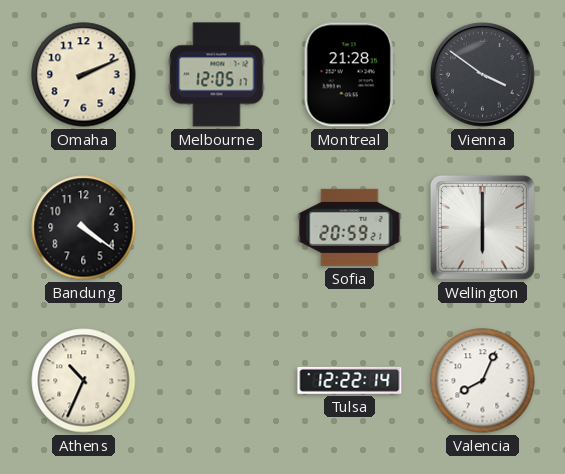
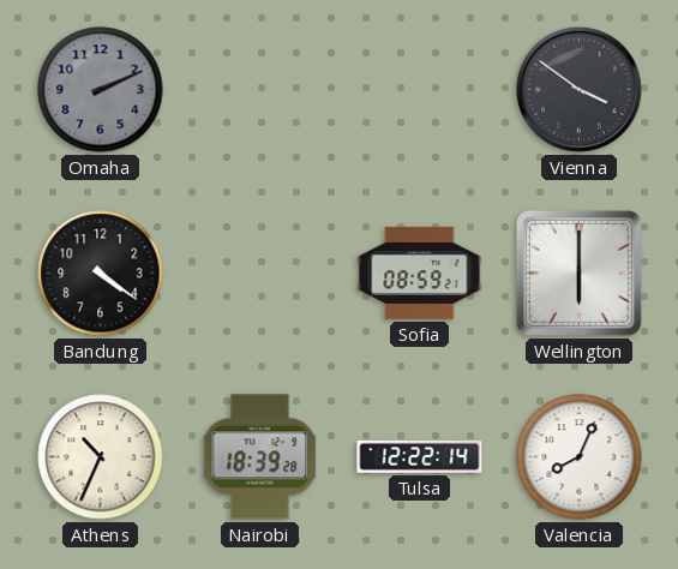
Omaha dial: cream -> grey (101, 90)
Melbourne: 12:05 -> none (217, 75)
Montreal: 21:28 -> none (349, 75)
Sofia: 20:59 -> 08:59 (420, 272)
Nairobi: none -> 18:39 (260, 457)
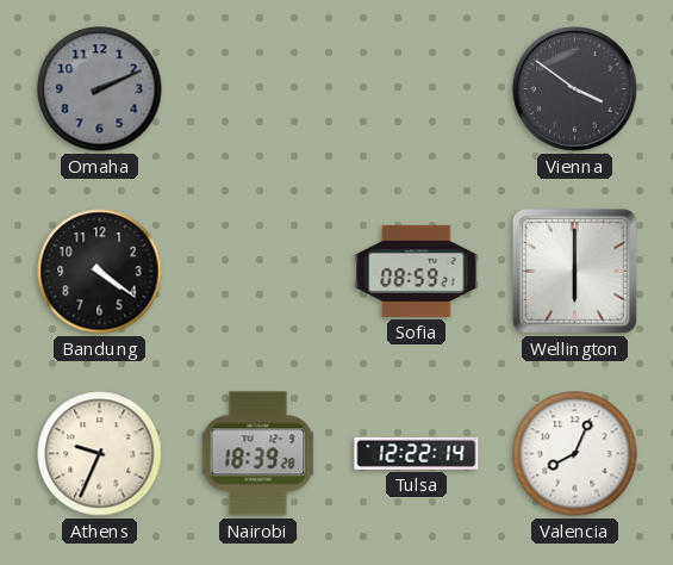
Athens: 10:34 -> 9:34 (100, 454)
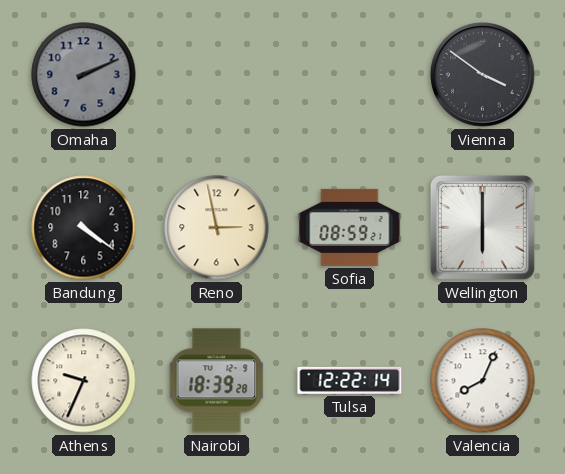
Reno: none -> 2:58 (217, 228)
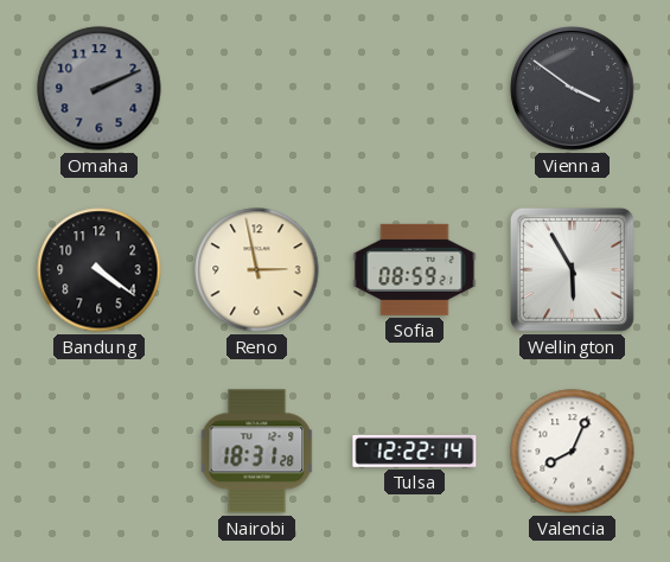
Wellington: 6:00 -> 5:55 (572, 269)
Athens: 9:34 -> none (84, 381)
Nairobi: 18:39 -> 18:31 (257, 452)
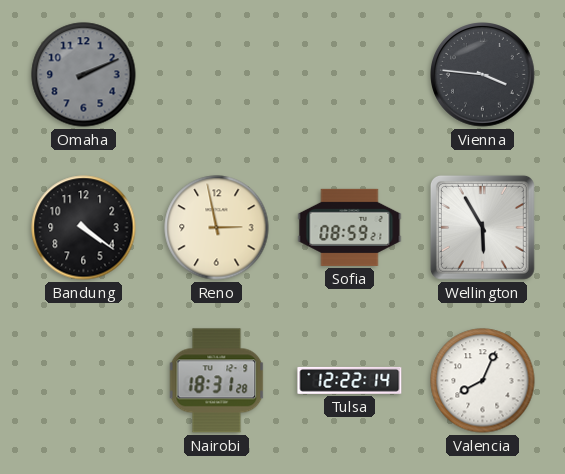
Vienna: 3:51 -> 3:46 (483, 75)
